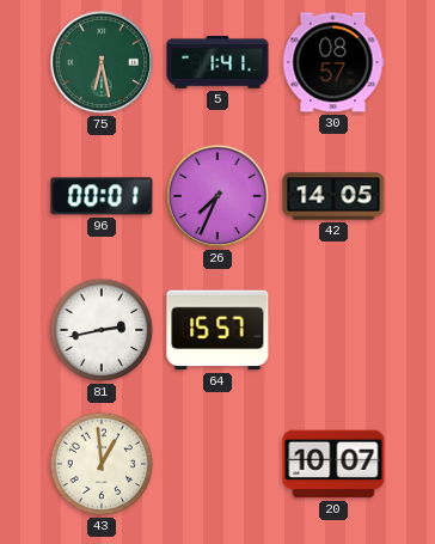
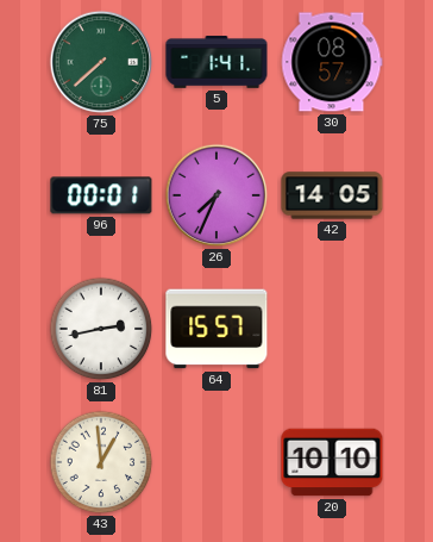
75: 6:28 -> 7:38 (101, 62)
20: 10:07 -> 10:10 (332, 462)
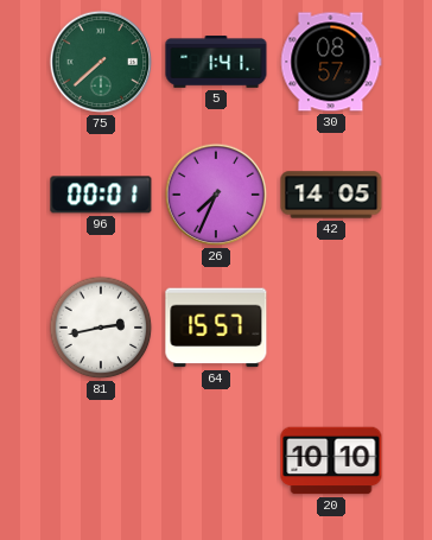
43: 12:59 -> none (101, 462)
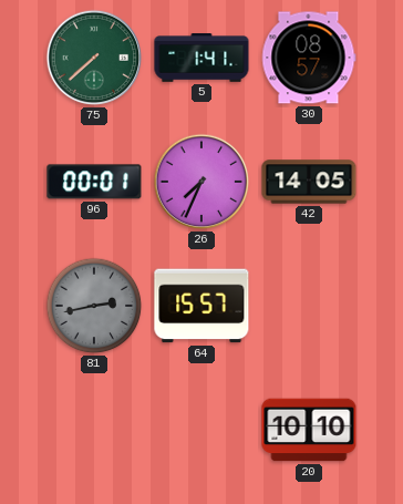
81 dial: white -> grey (94, 306)
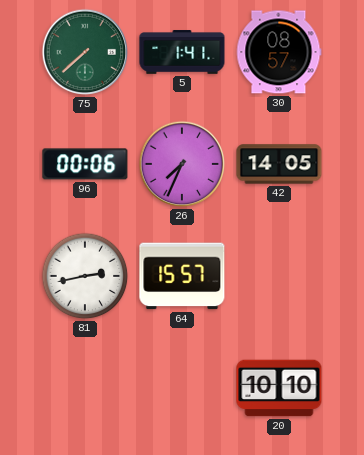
96: 00:01 -> 00:06 (85, 164)
81 dial: grey -> white (85, 276)
